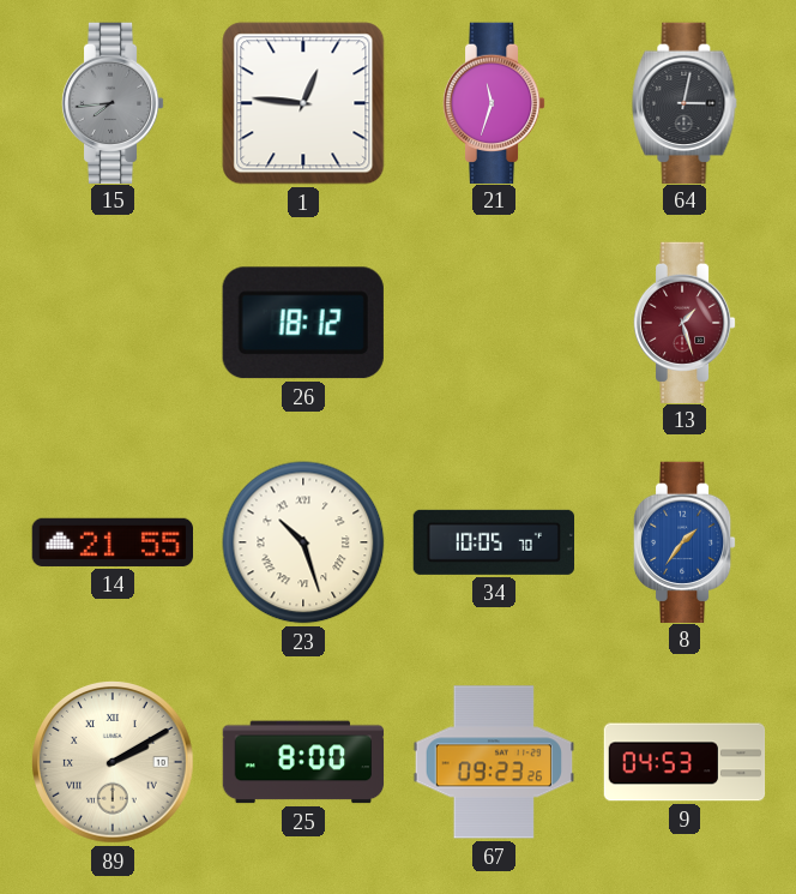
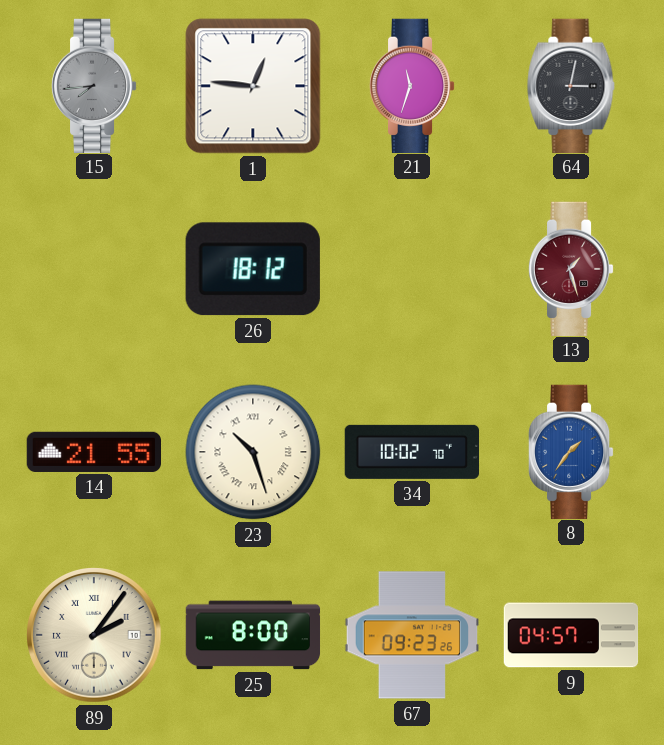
34: 10:05 -> 10:02 (411, 452)
89: 2:10 -> 2:06 (94, 635)
9: 04:53 -> 04:57 (571, 635)
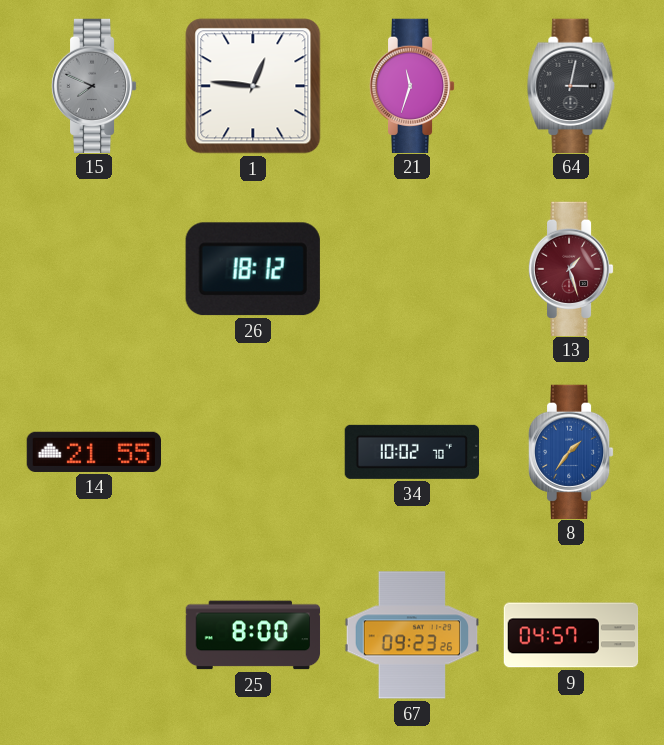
15: 7:44 -> 7:49 (94, 85)
23: 10:27 -> none (253, 452)
89: 2:06 -> none (94, 635)
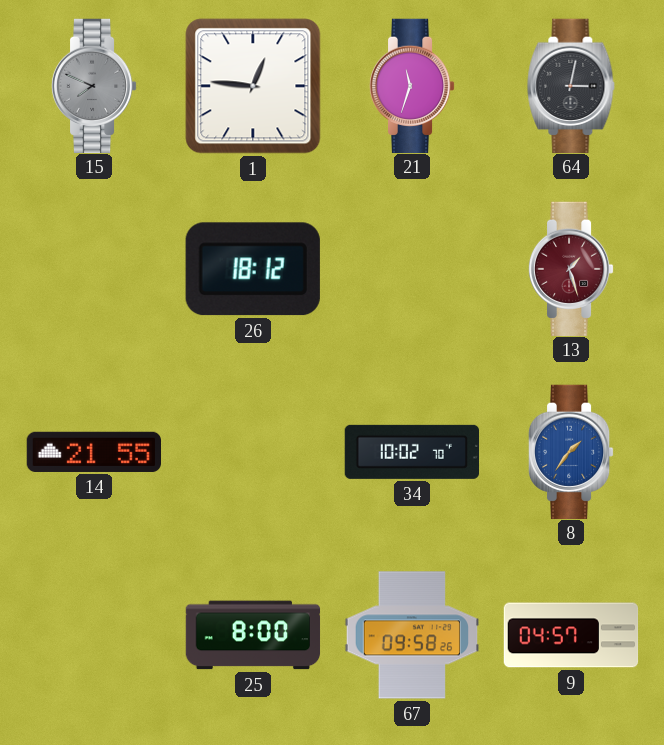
67: 09:23 -> 09:58 (412, 635)
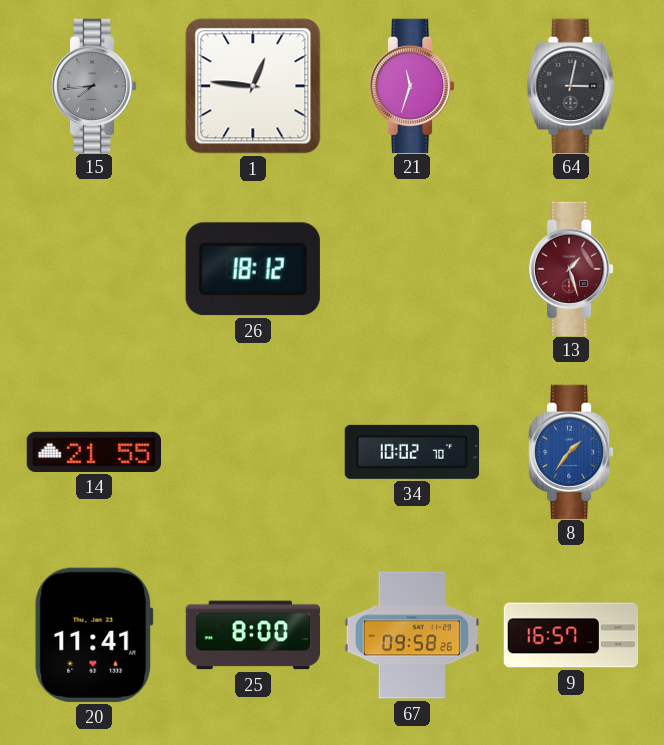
15: 7:49 -> 7:44 (94, 85)
20: none -> 11:41 (94, 635)
9: 04:57 -> 16:57 (571, 635)
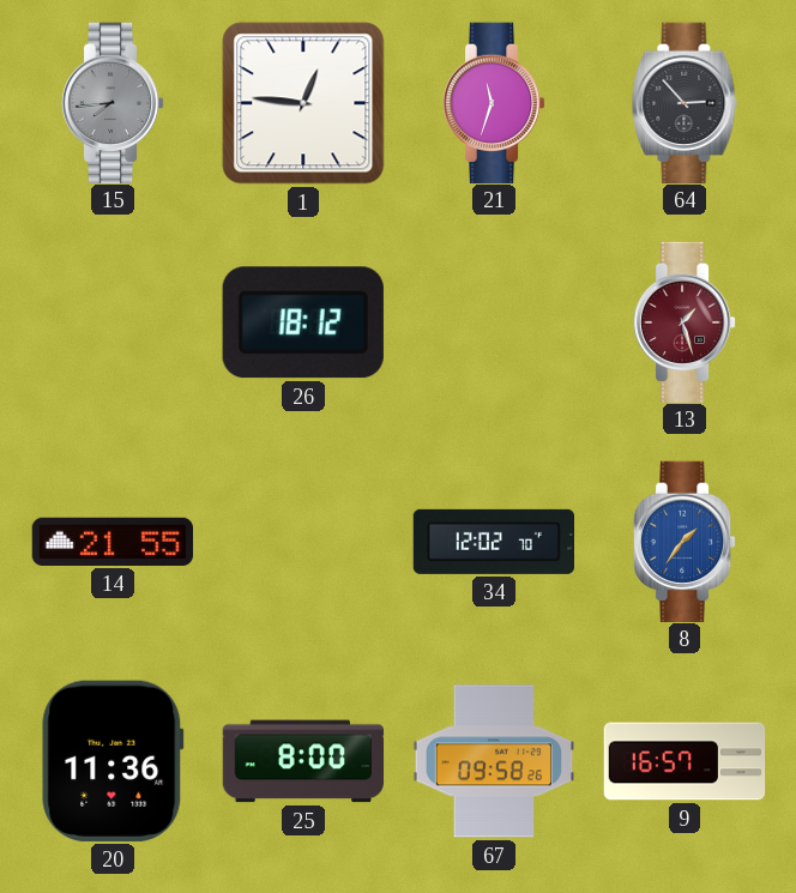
64: 3:02 -> 2:53 (685, 102)
34: 10:02 -> 12:02 (493, 542)
20: 11:41 -> 11:36 (113, 761)
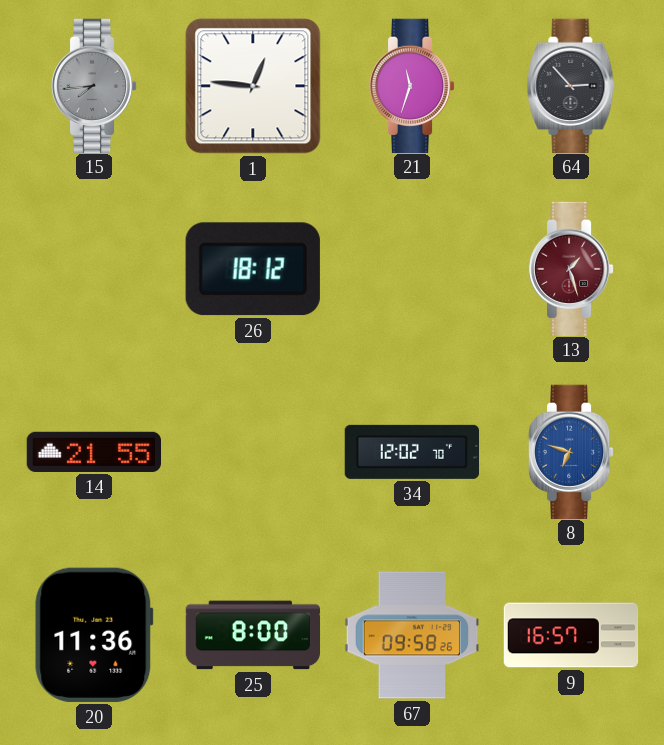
8: 1:36 -> 6:48 (571, 451)
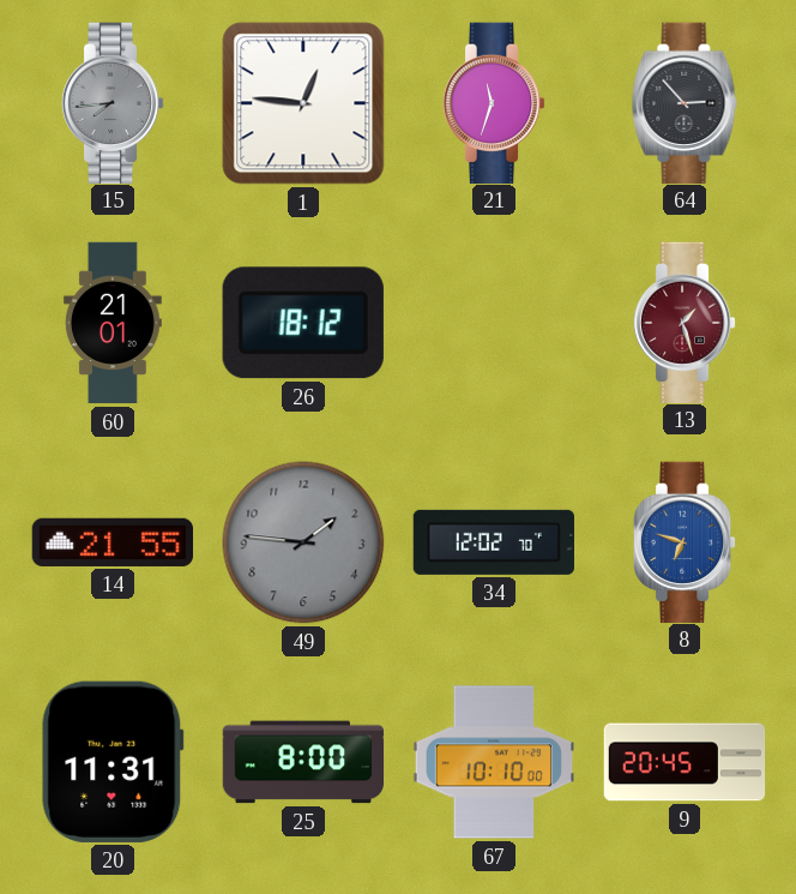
60: none -> 21:01 (113, 323)
49: none -> 1:46 (303, 542)
20: 11:36 -> 11:31 (113, 762)
67: 09:58 -> 10:10 (494, 762)
9: 16:57 -> 20:45 (685, 762)
